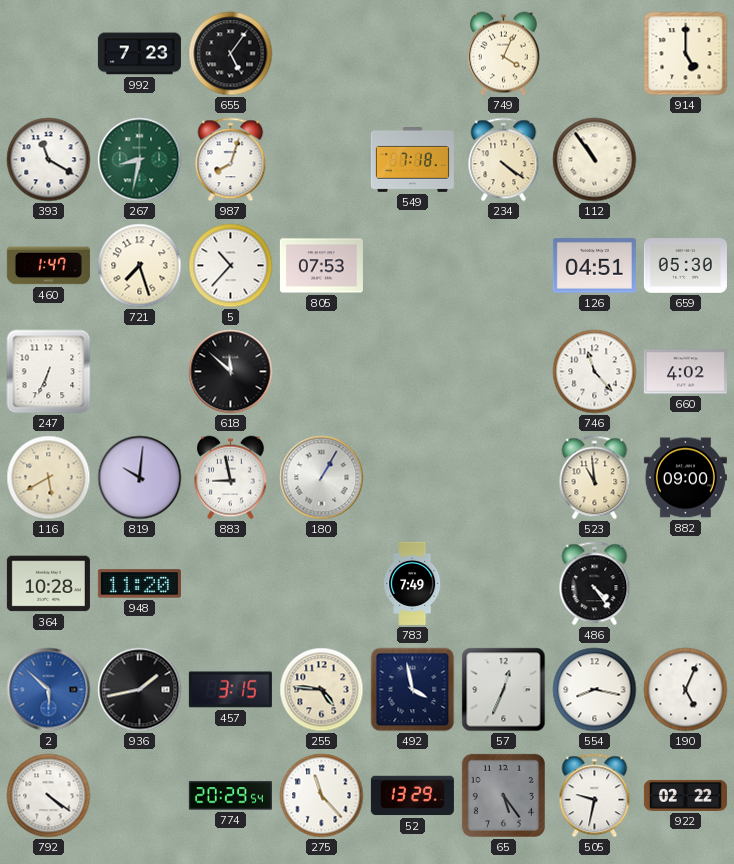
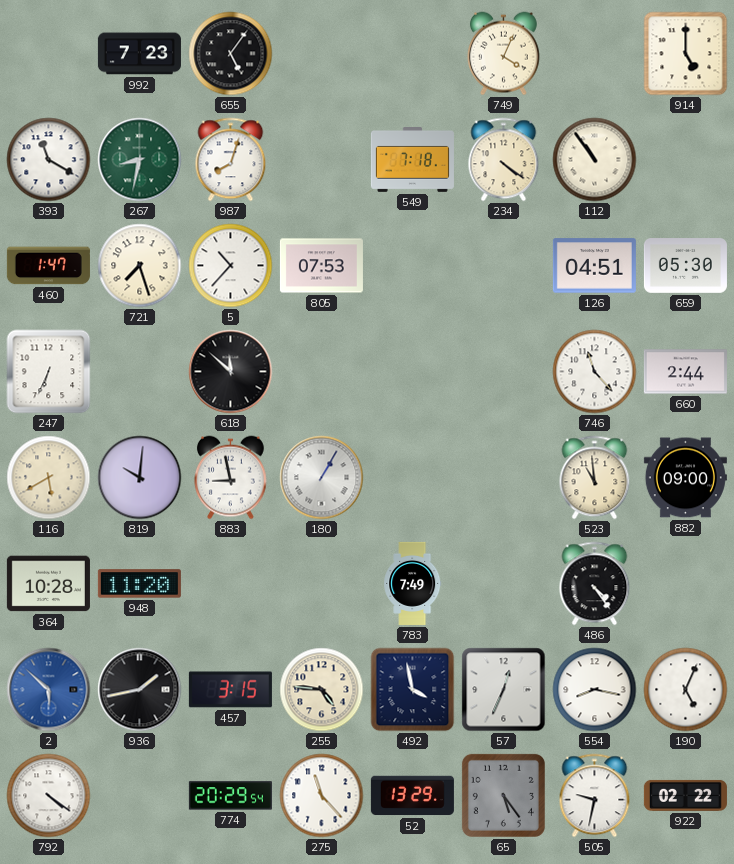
660: 4:02 -> 2:44 (685, 372)
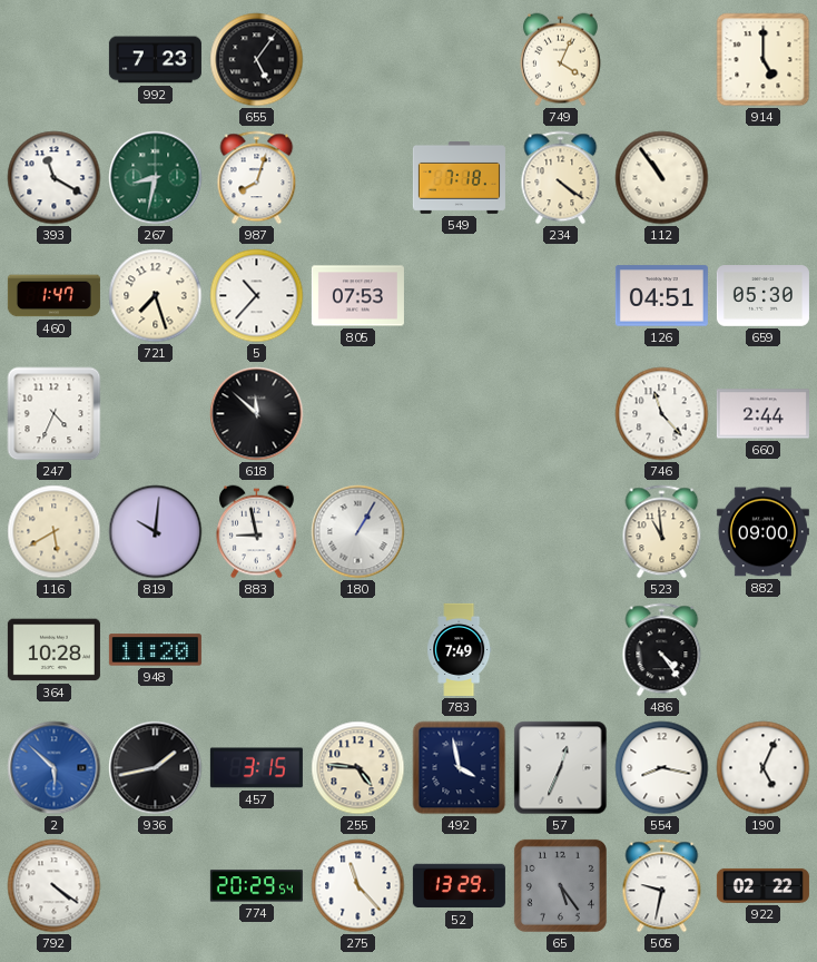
247: 6:34 -> 4:34 (55, 414)
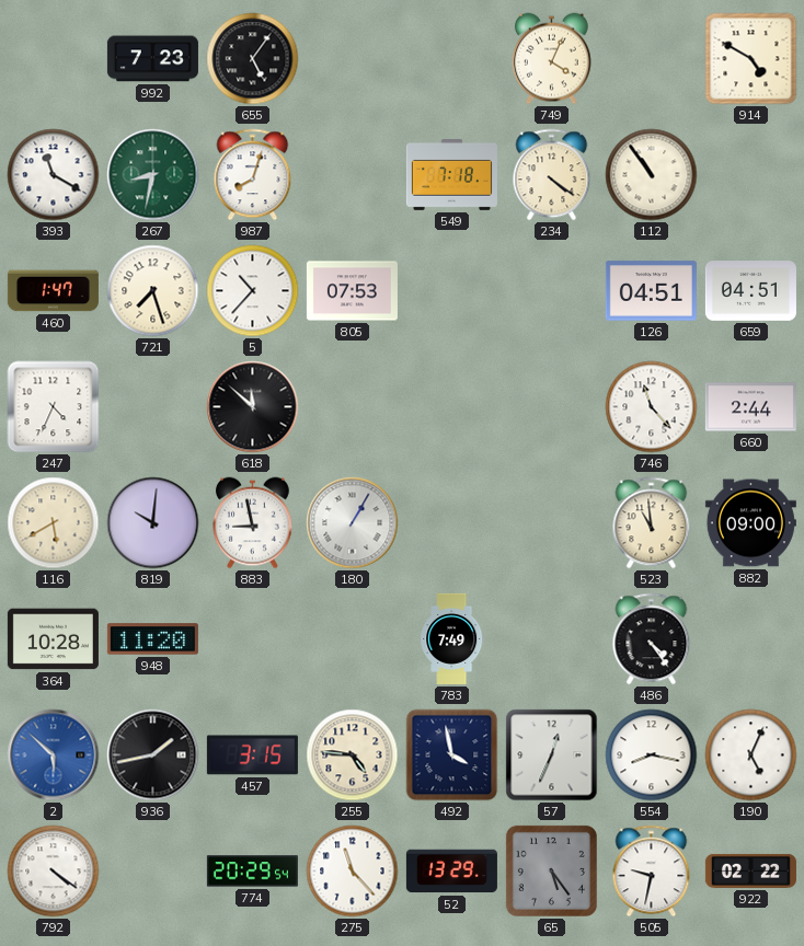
914: 5:00 -> 4:50 (751, 59)
659: 05:30 -> 04:51 (750, 291)
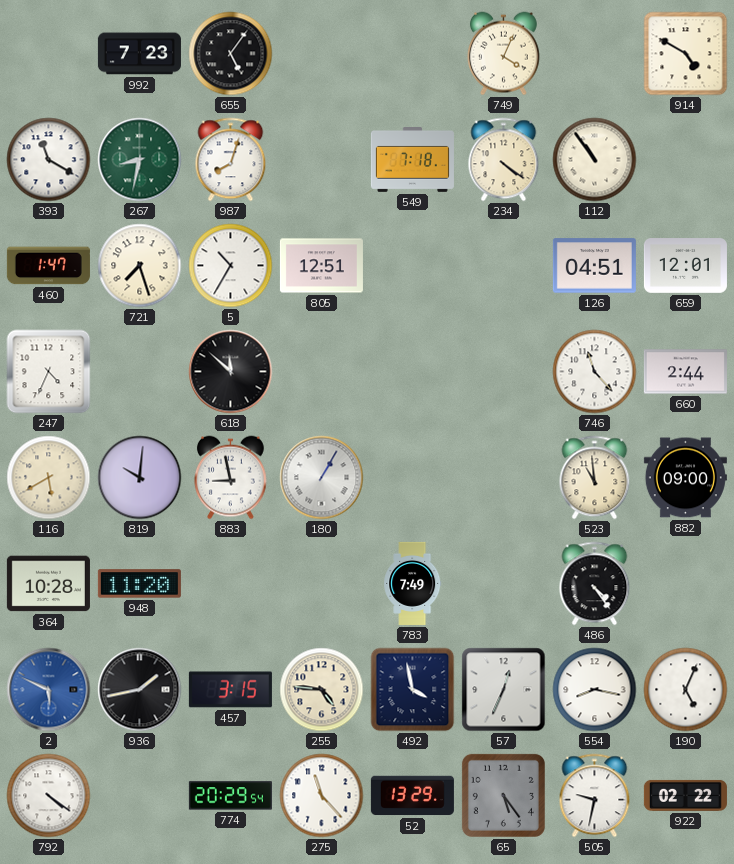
5: 10:37 -> 10:35 (231, 266)
805: 07:53 -> 12:51 (321, 266)
659: 04:51 -> 12:01 (685, 266)
2: 5:52 -> 5:49 (49, 690)
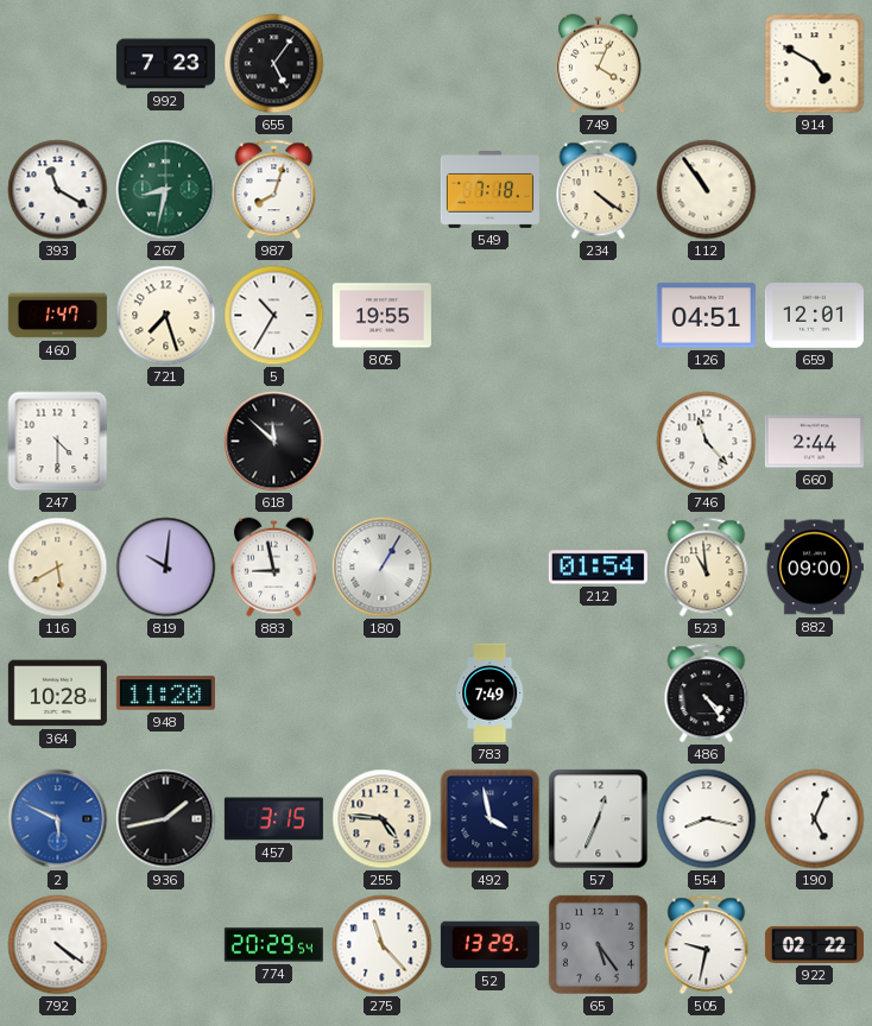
805: 12:51 -> 19:55 (381, 316)
247: 4:34 -> 4:30 (58, 442)
212: none -> 01:54 (598, 568)
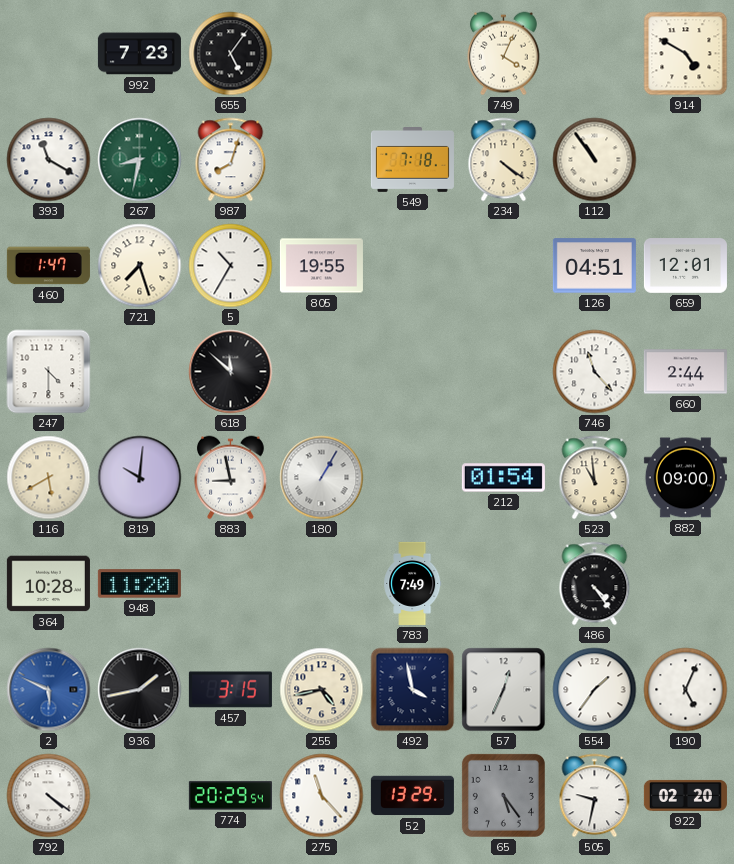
255: 4:46 -> 4:43 (322, 690)
554: 8:17 -> 1:36 (595, 690)
922: 02:22 -> 02:20 (685, 795)
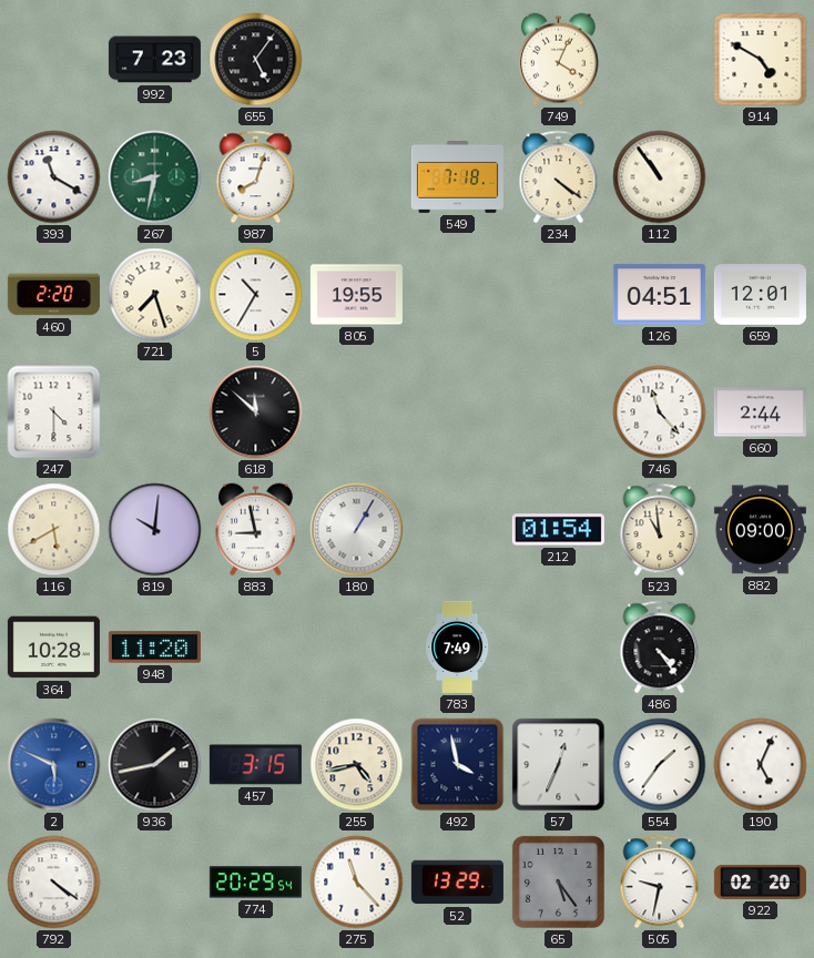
460: 1:47 -> 2:20 (53, 295)
